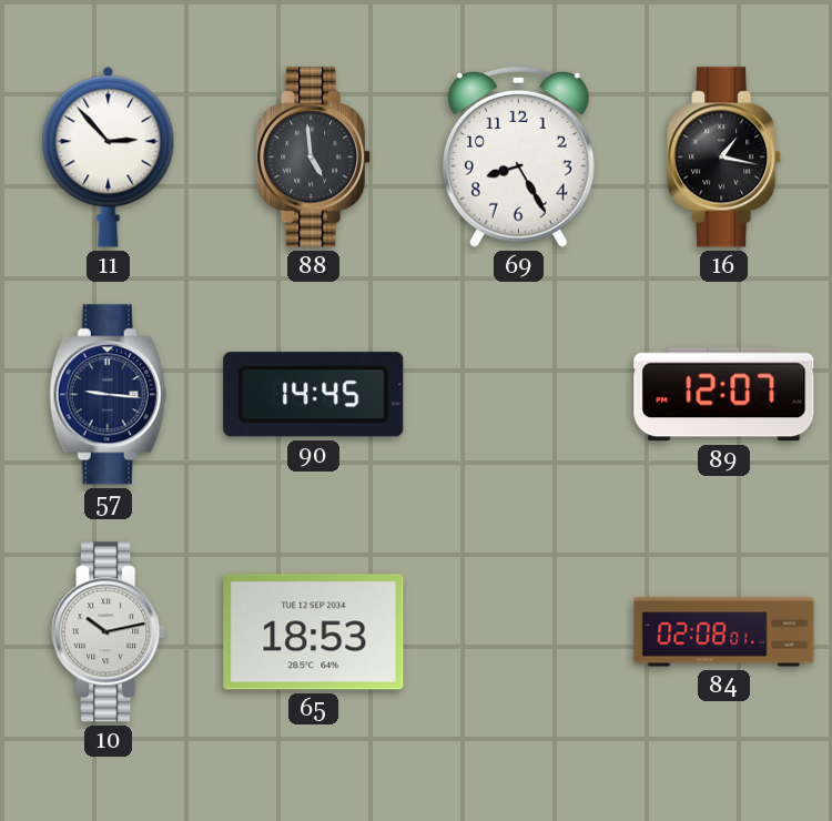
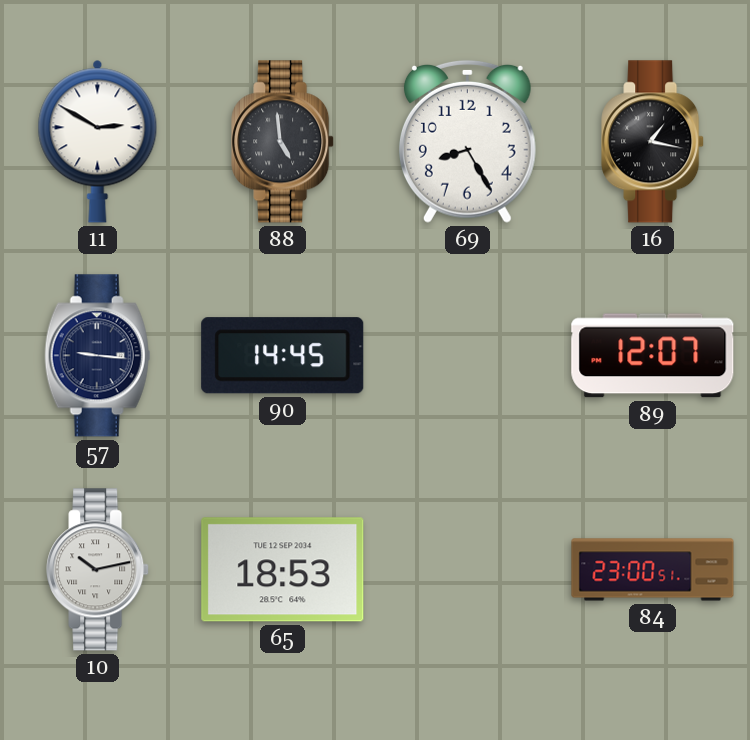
11: 2:53 -> 2:50 (98, 141)
84: 02:08 -> 23:00 (653, 570)
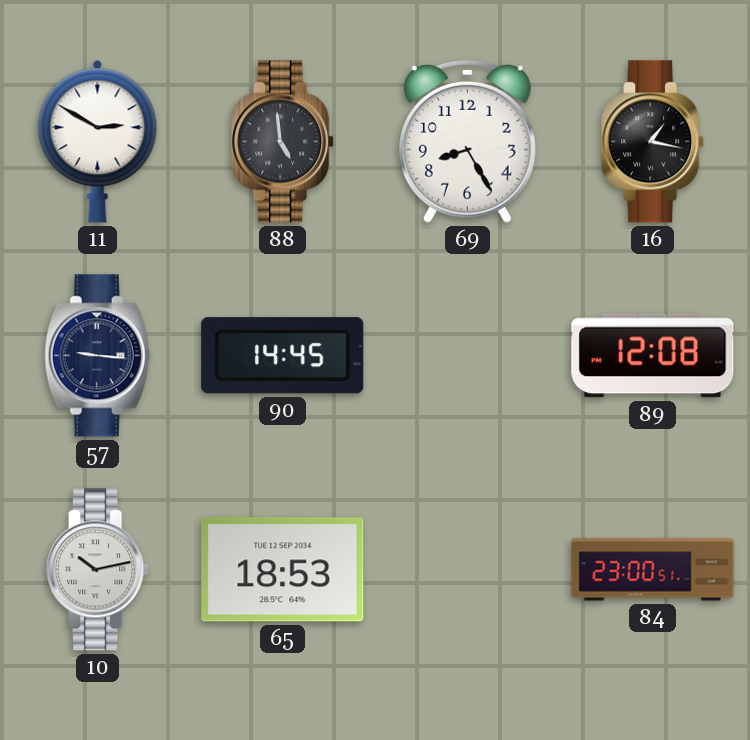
89: 12:07 -> 12:08 (653, 356)
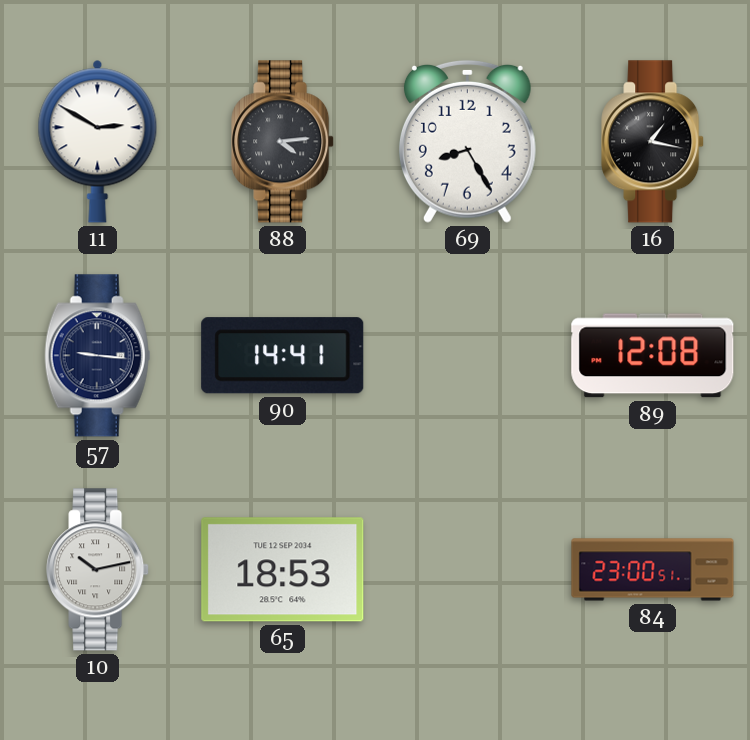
88: 4:59 -> 4:14 (283, 142)
90: 14:45 -> 14:41 (283, 356)
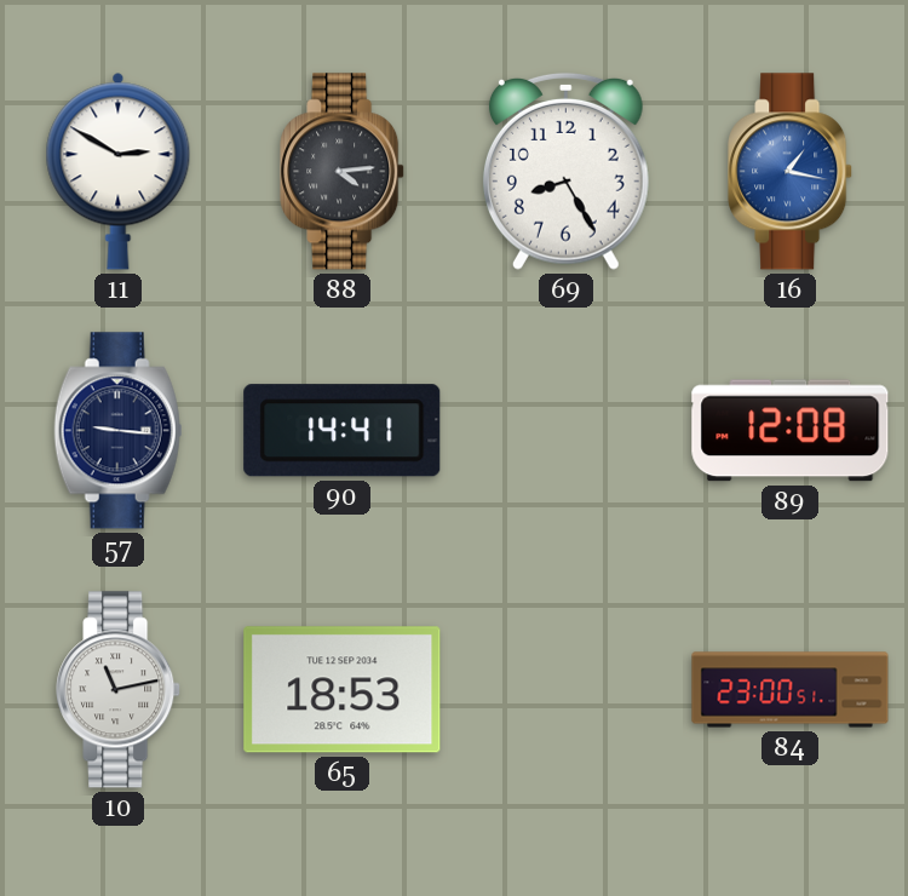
16 dial: black -> blue (791, 172)
10: 10:13 -> 11:13 (119, 690)
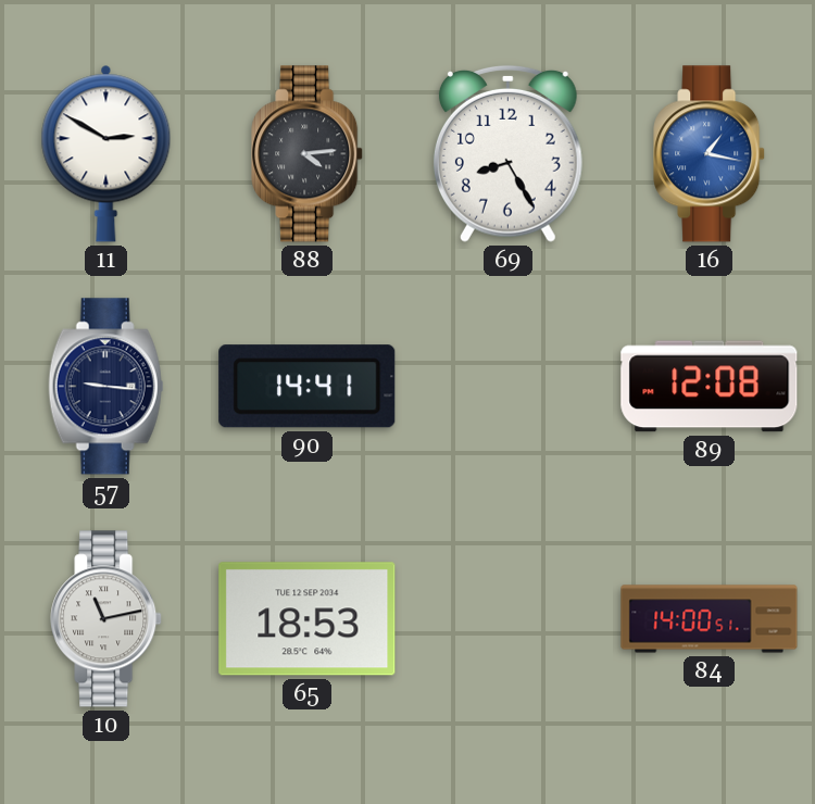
84: 23:00 -> 14:00 (710, 619)
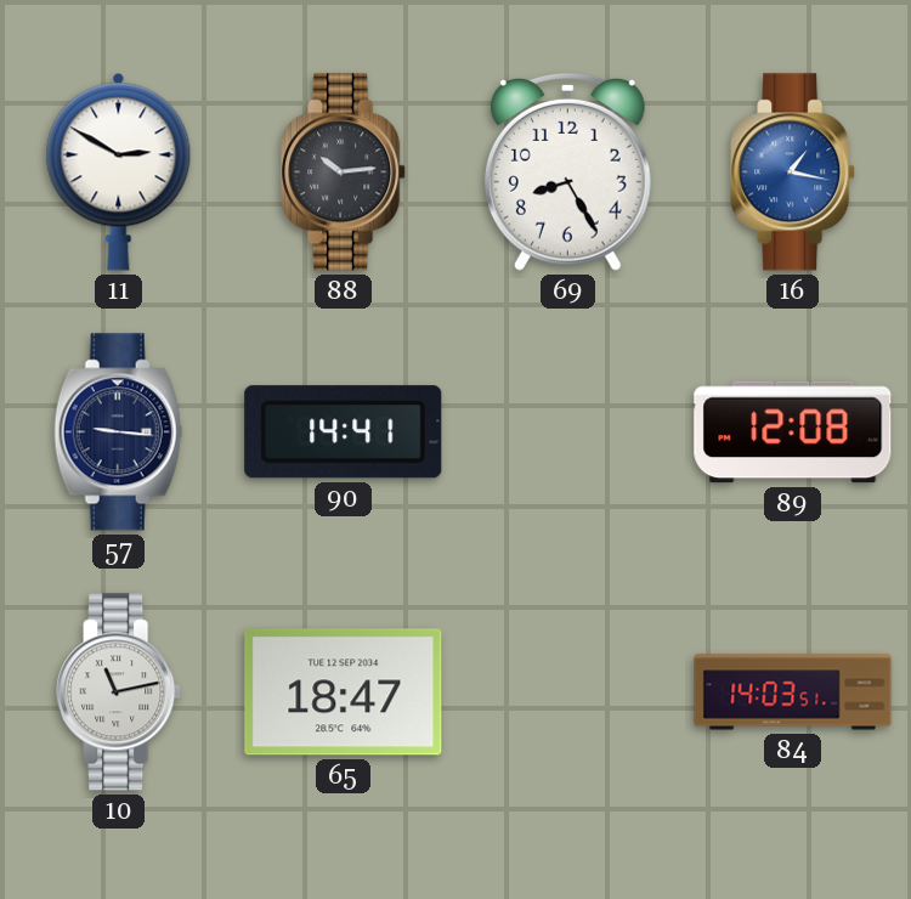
88: 4:14 -> 10:14 (344, 173)
65: 18:53 -> 18:47 (344, 692)
84: 14:00 -> 14:03 (793, 692)
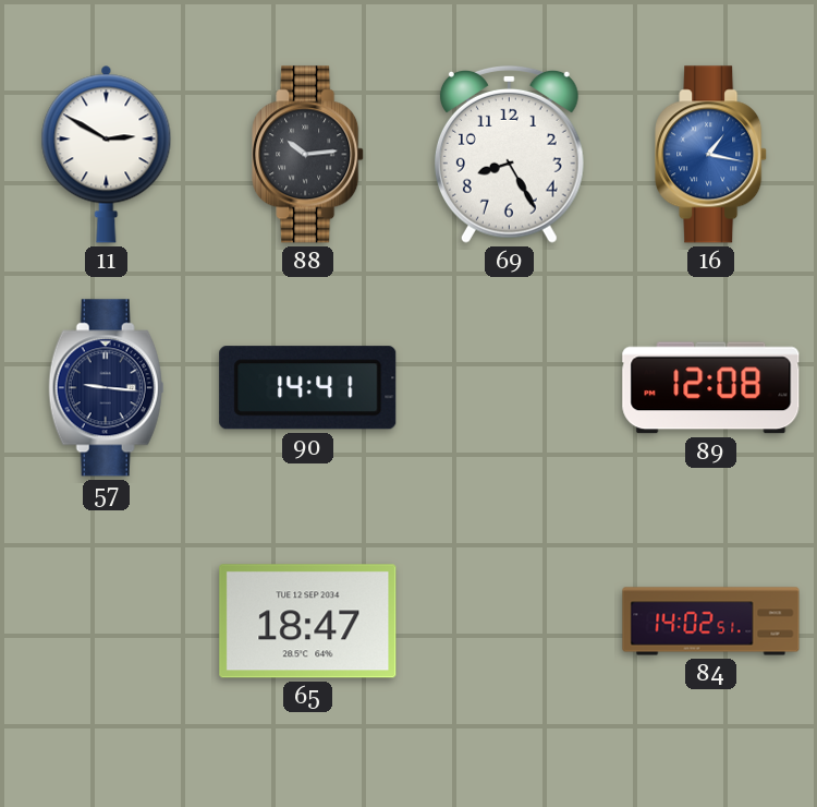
10: 11:13 -> none (119, 692)
84: 14:03 -> 14:02 (711, 622)
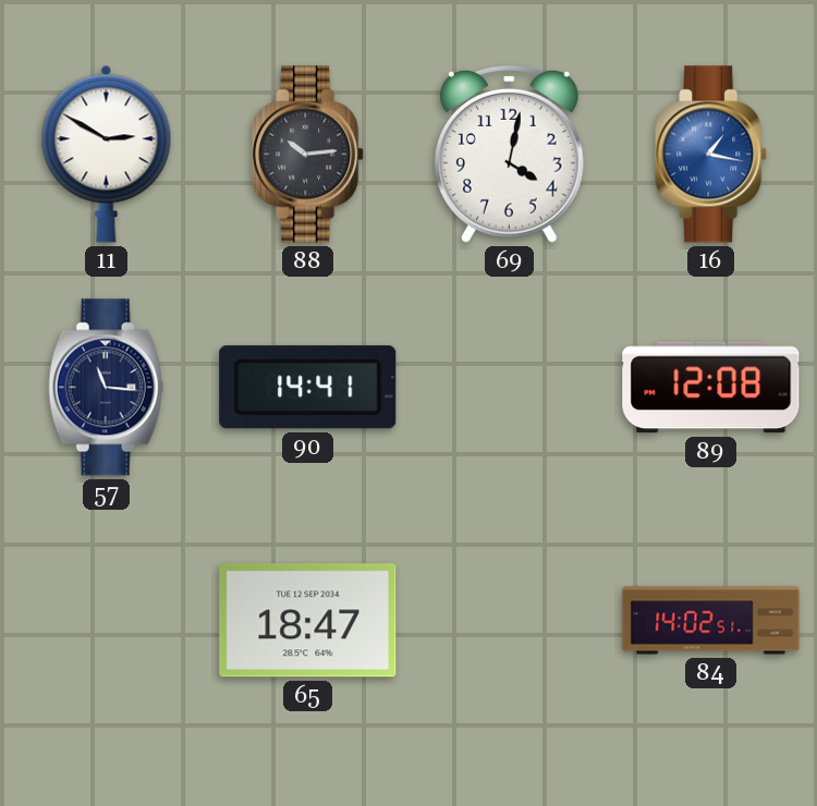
69: 8:25 -> 4:02 (509, 154)
57: 9:16 -> 11:16 (107, 388)
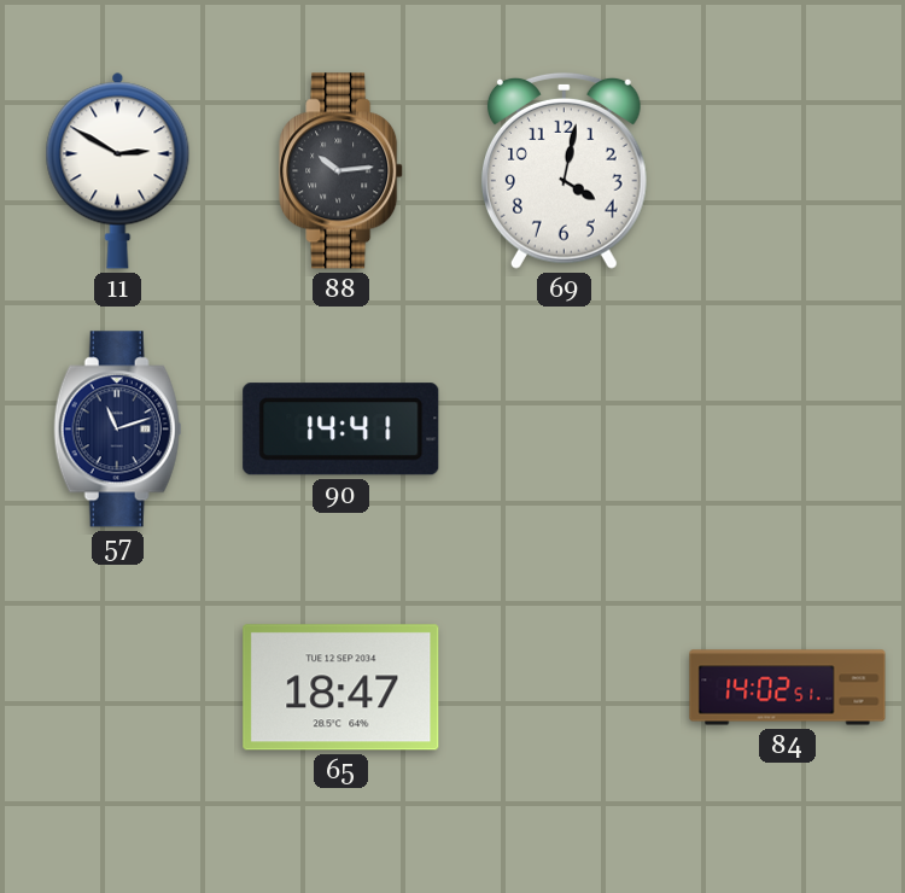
16: 1:17 -> none (711, 155)
57: 11:16 -> 11:12 (118, 430)
89: 12:08 -> none (711, 388)
